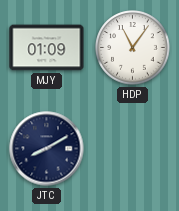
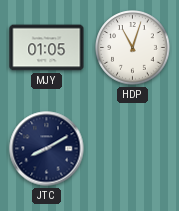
MJY: 01:09 -> 01:05 (47, 48)
HDP: 11:06 -> 11:03 (133, 48)
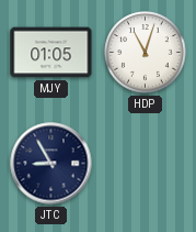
JTC: 8:10 -> 8:55 (51, 164)
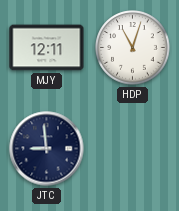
MJY: 01:05 -> 12:11 (47, 48)
JTC: 8:55 -> 8:59 (47, 149)
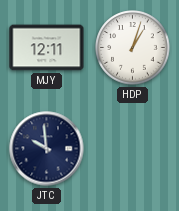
HDP: 11:03 -> 1:03 (133, 48)
JTC: 8:59 -> 9:59 (47, 149)
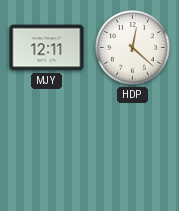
HDP: 1:03 -> 12:22 (133, 48)
JTC: 9:59 -> none (47, 149)
